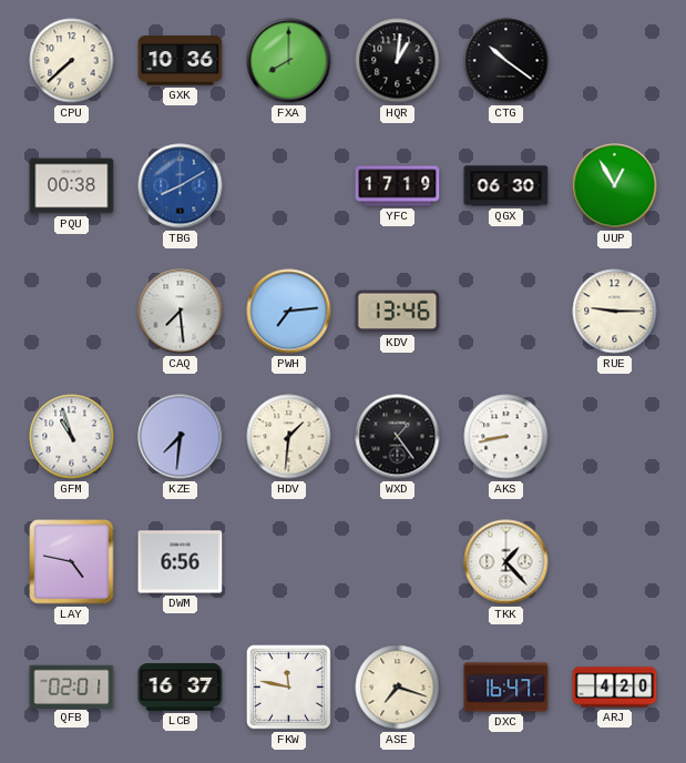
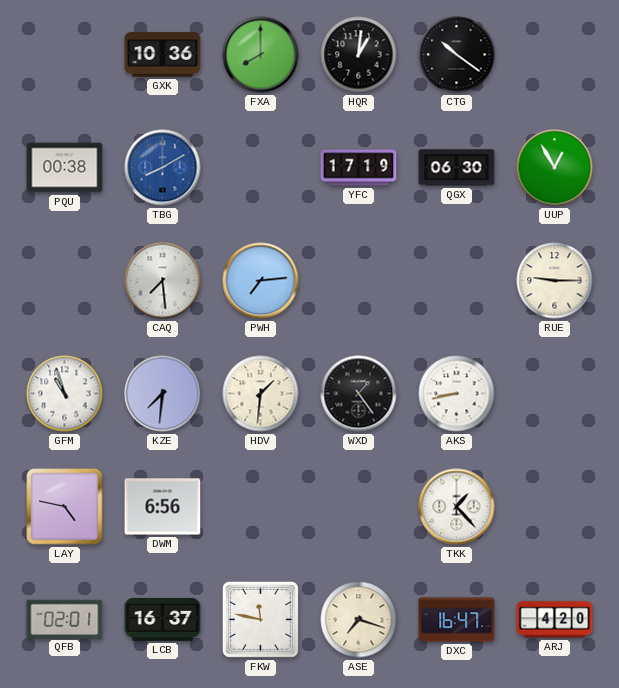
CPU: 7:38 -> none (72, 61)
KDV: 13:46 -> none (398, 312)
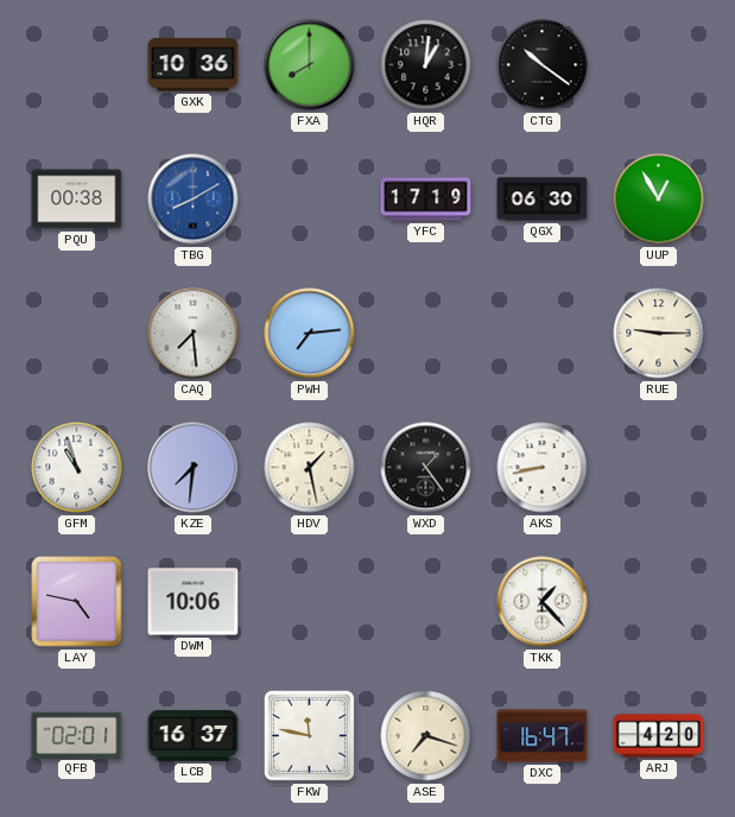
HDV: 1:31 -> 1:28 (310, 468)
DWM: 6:56 -> 10:06 (194, 602)
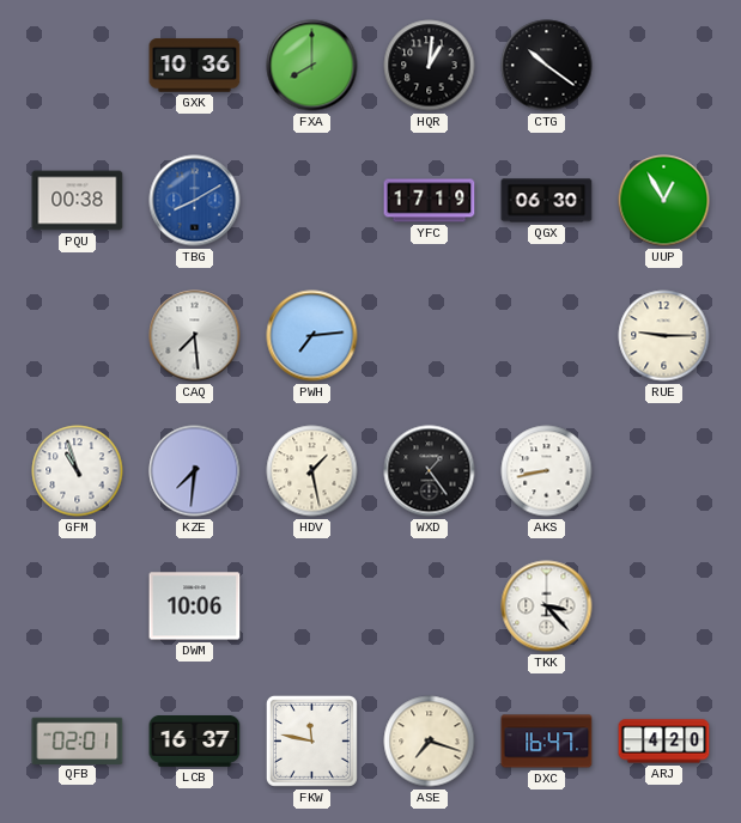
LAY: 4:47 -> none (77, 602)
TKK: 1:23 -> 3:23 (547, 606)
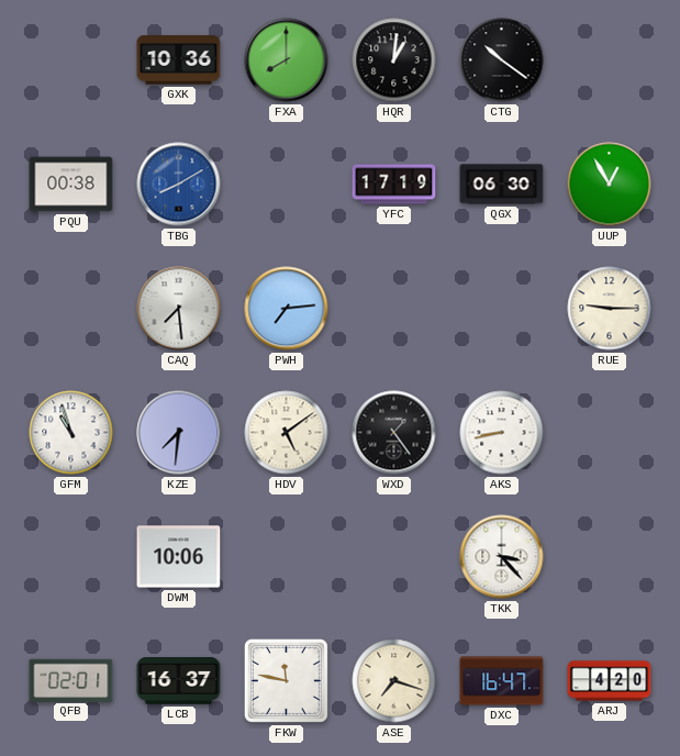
HDV: 1:28 -> 5:09 (287, 433)
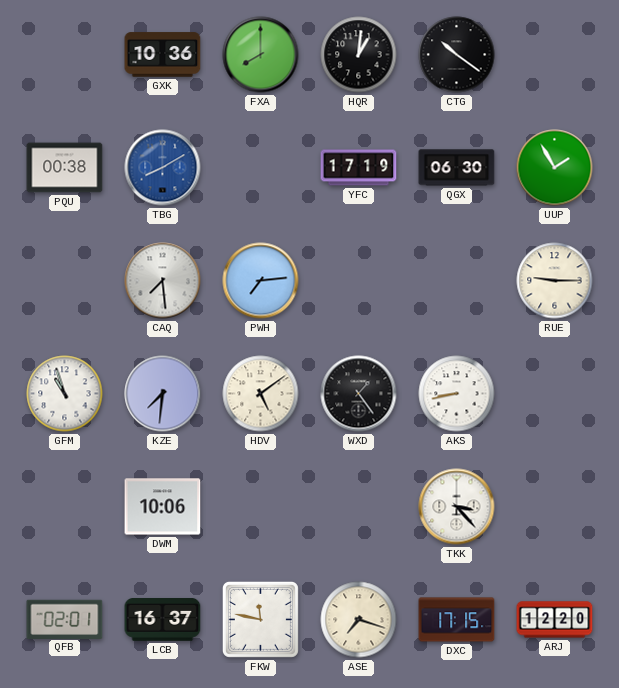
UUP: 12:55 -> 1:55 (555, 168)
DXC: 16:47 -> 17:15 (457, 620)
ARJ: 4:20 -> 12:20 (555, 620)
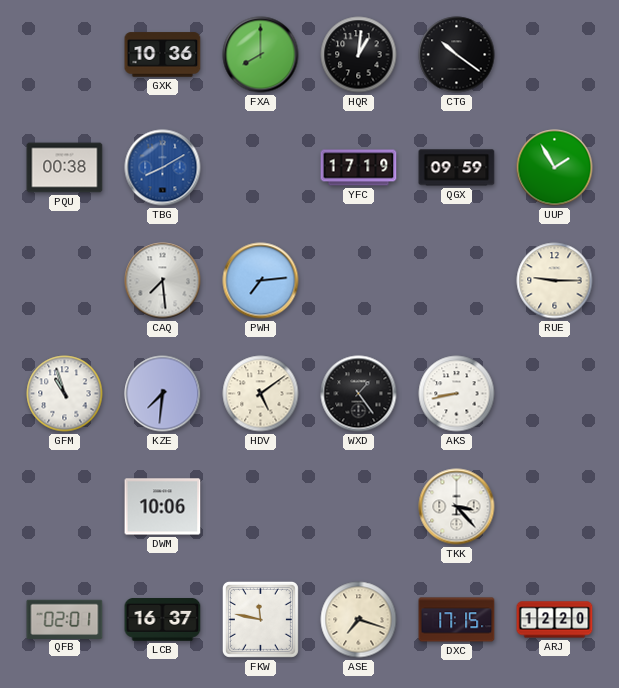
QGX: 06:30 -> 09:59 (457, 168)
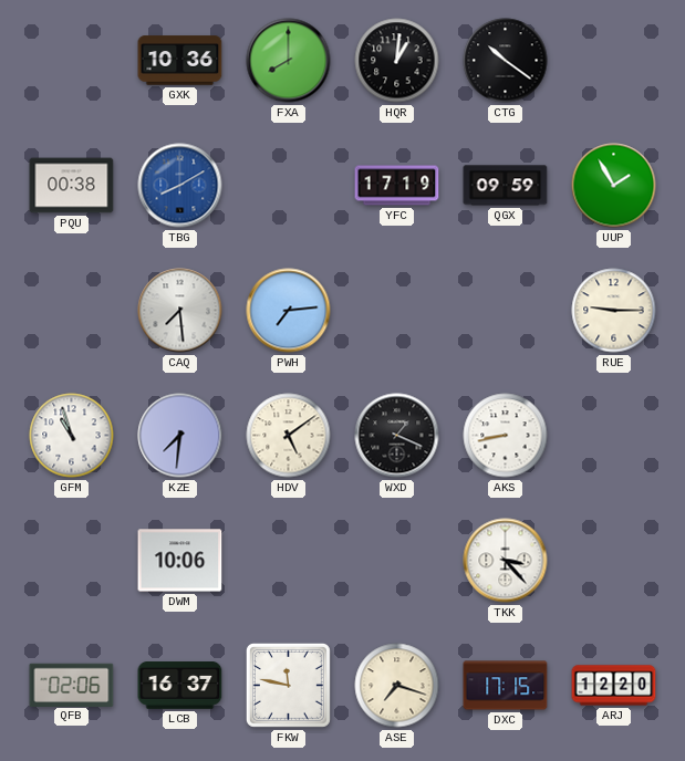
WXD: 1:24 -> 1:19 (397, 436)
QFB: 02:01 -> 02:06 (72, 685)
